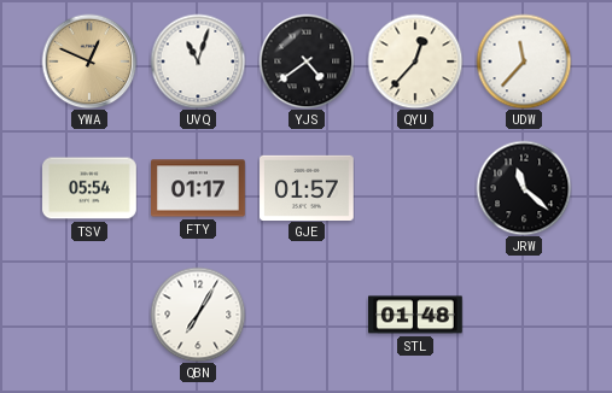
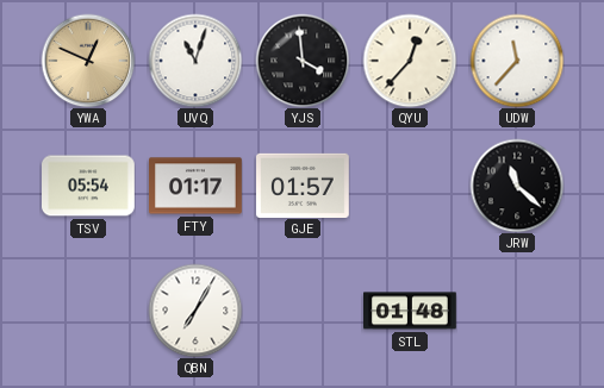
YJS: 4:39 -> 3:59 (303, 61)
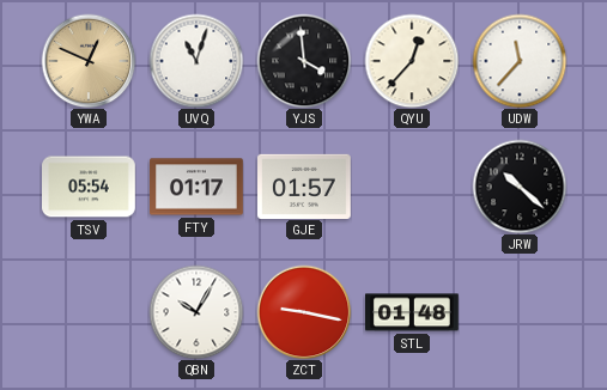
JRW: 11:22 -> 10:22 (520, 187)
QBN: 7:05 -> 10:05 (196, 312)
ZCT: none -> 9:17 (304, 312)
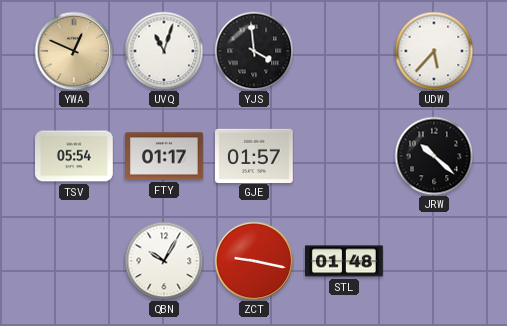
QYU: 12:37 -> none (412, 61)
UDW: 11:37 -> 5:37 (434, 51)
